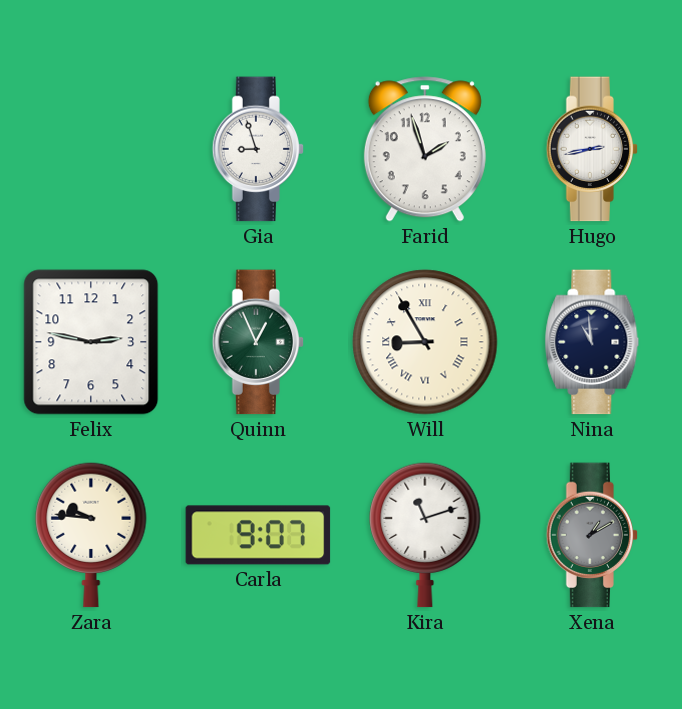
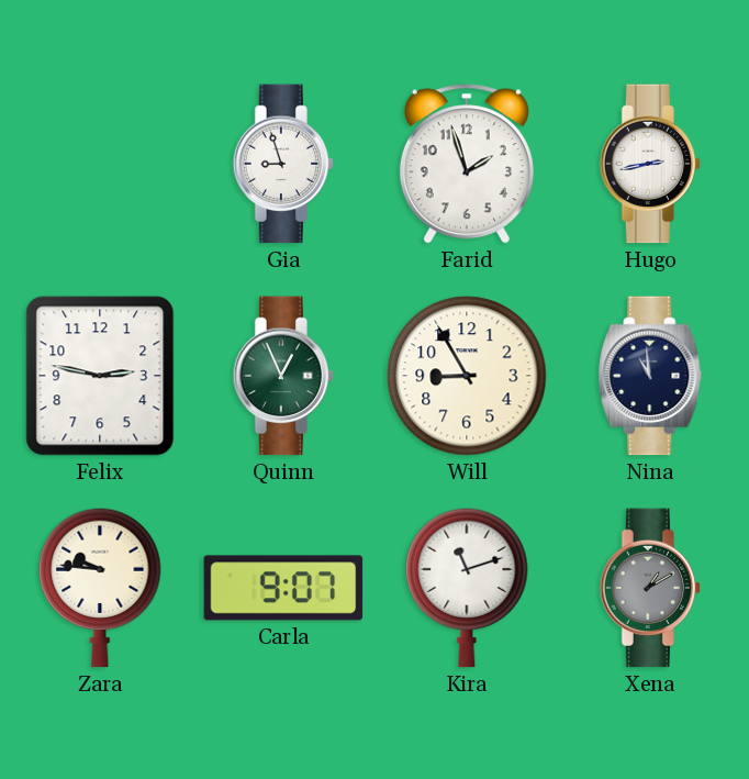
Will numerals: Roman -> Arabic (467, 376)
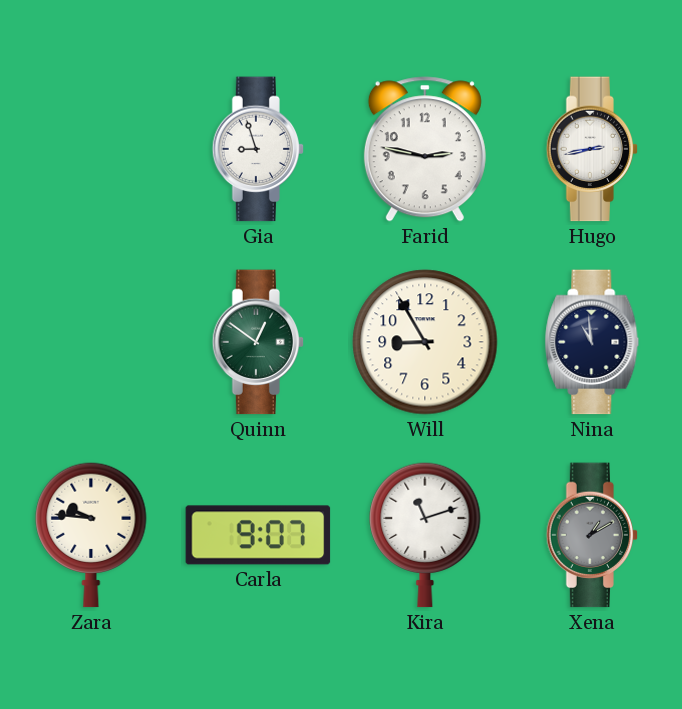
Farid: 1:57 -> 2:47 (425, 149)
Felix: 2:47 -> none (100, 376)
Quinn: 12:56 -> 12:51 (258, 342)
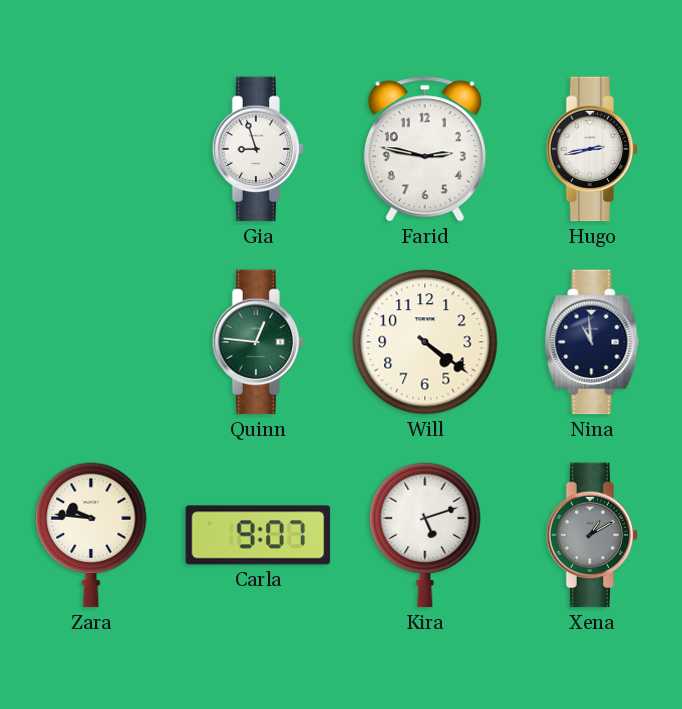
Quinn: 12:51 -> 12:46 (258, 342)
Will: 8:55 -> 4:21 (425, 342)
Kira: 11:12 -> 5:12 (425, 535)
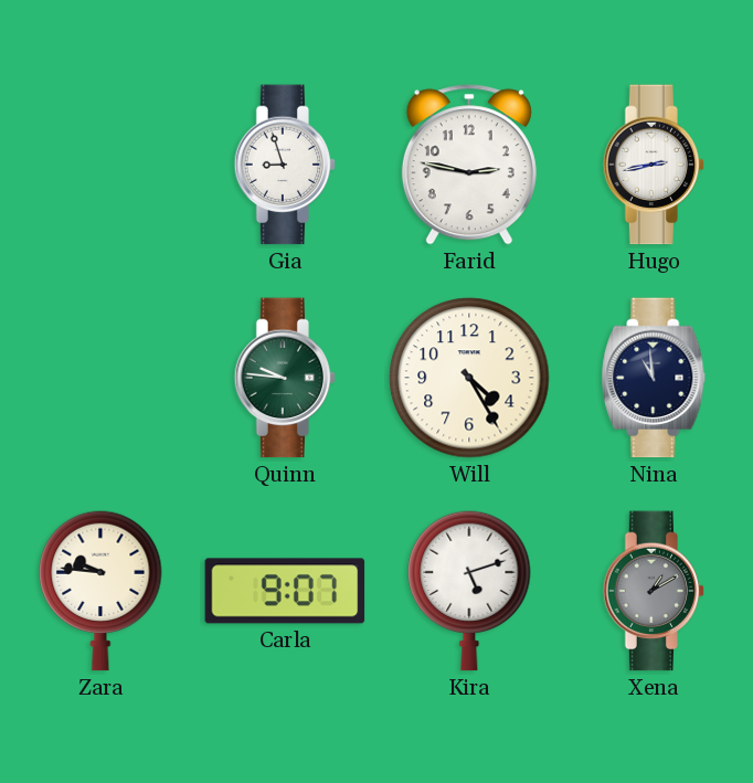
Quinn: 12:46 -> 9:46 (285, 378)
Will: 4:21 -> 4:25 (469, 378)
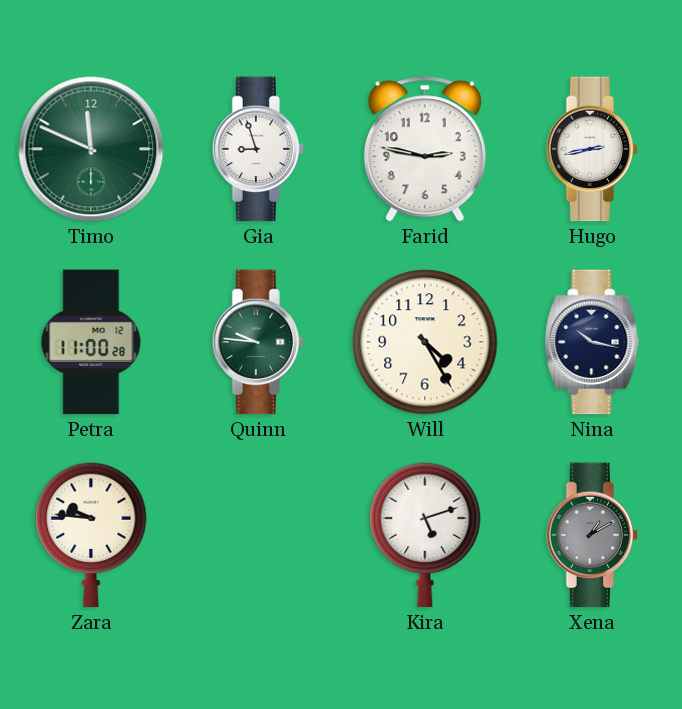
Timo: none -> 11:49 (91, 149)
Petra: none -> 11:00 (91, 342)
Nina: 10:59 -> 10:17 (592, 342)
Carla: 9:07 -> none (285, 591)
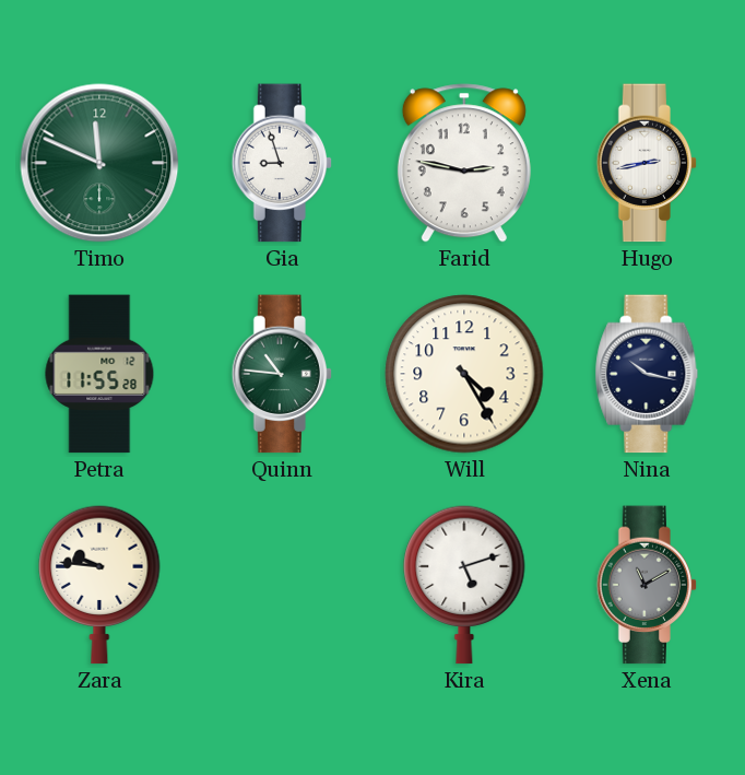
Petra: 11:00 -> 11:55 (99, 374)
Quinn: 9:46 -> 10:46 (282, 374)
Xena: 1:10 -> 11:10 (647, 585)
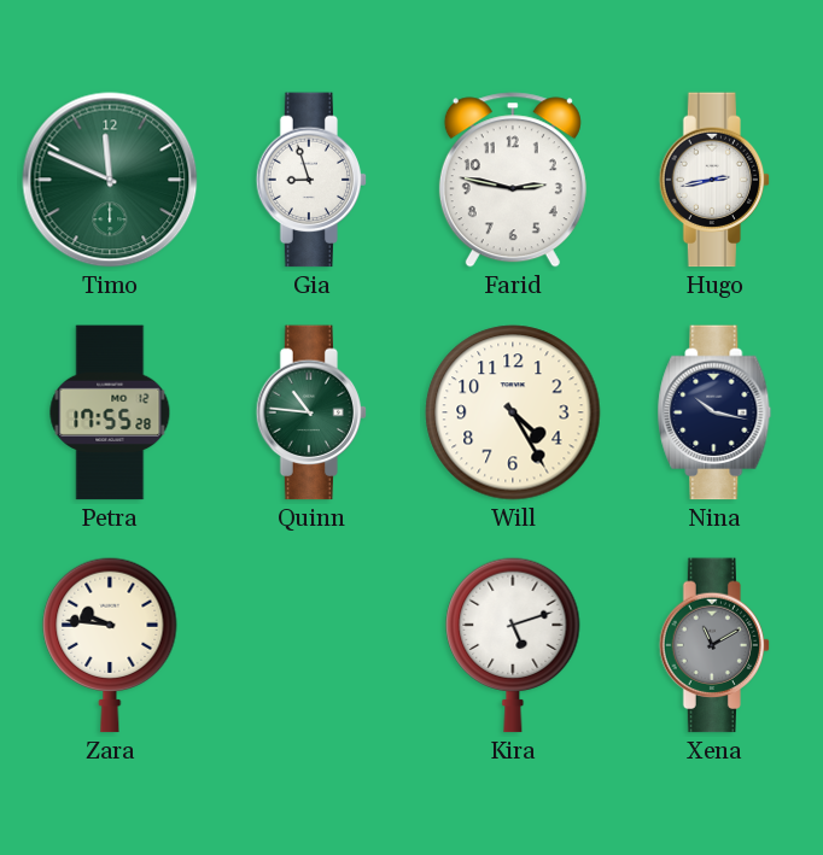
Petra: 11:55 -> 17:55 (110, 412)
